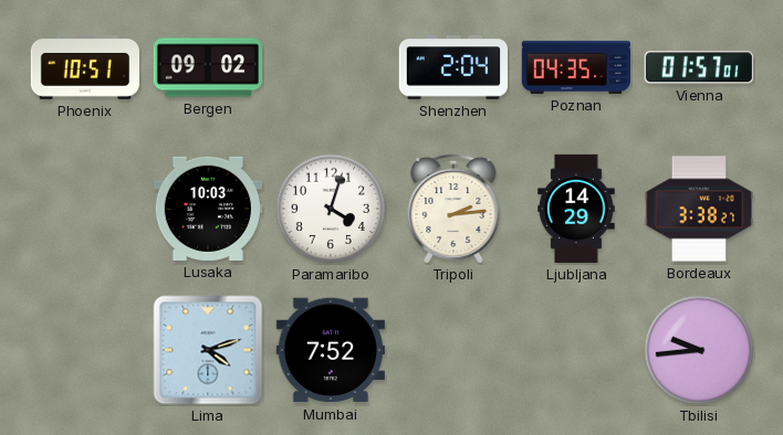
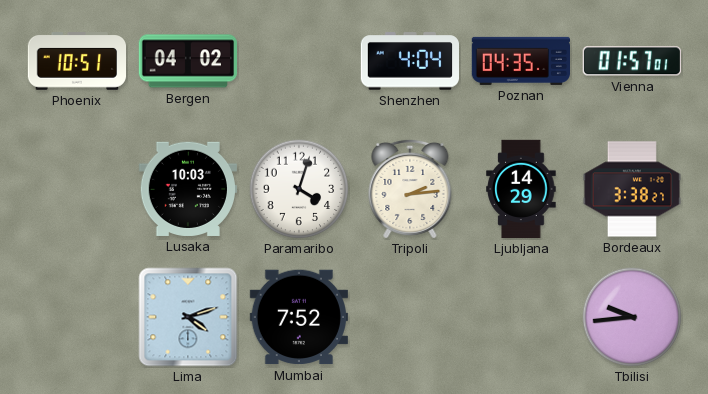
Bergen: 09:02 -> 04:02 (187, 61)
Shenzhen: 2:04 -> 4:04 (409, 61)
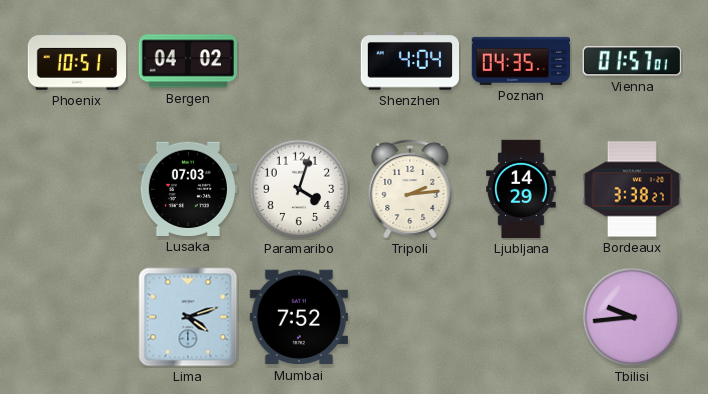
Lusaka: 10:03 -> 07:03 (188, 189)
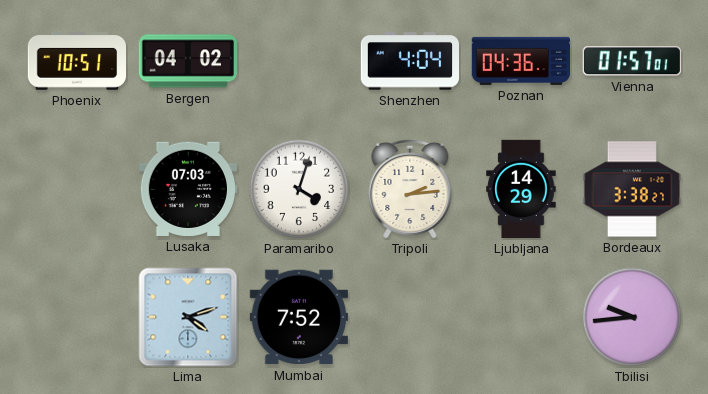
Poznan: 04:35 -> 04:36 (520, 61)
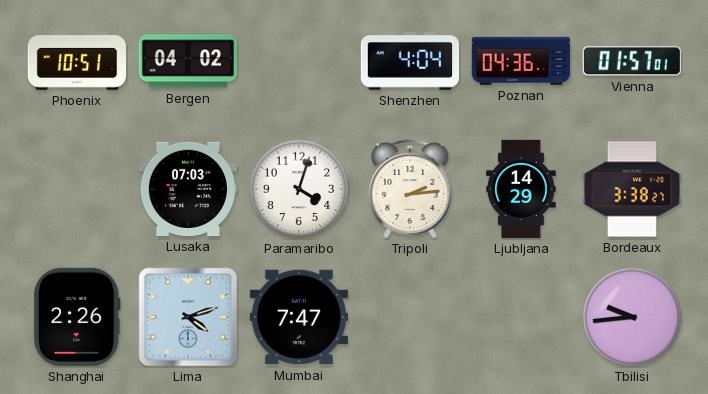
Shanghai: none -> 2:26 (77, 317)
Mumbai: 7:52 -> 7:47 (299, 317)
